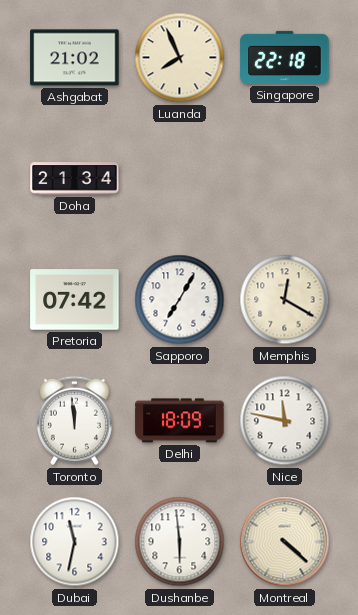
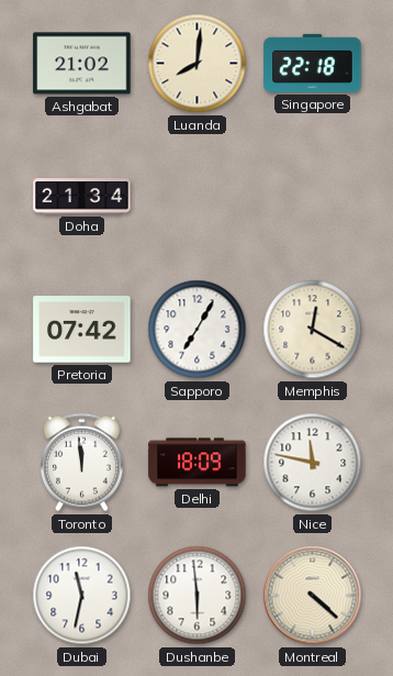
Luanda: 7:56 -> 8:01 (198, 64)
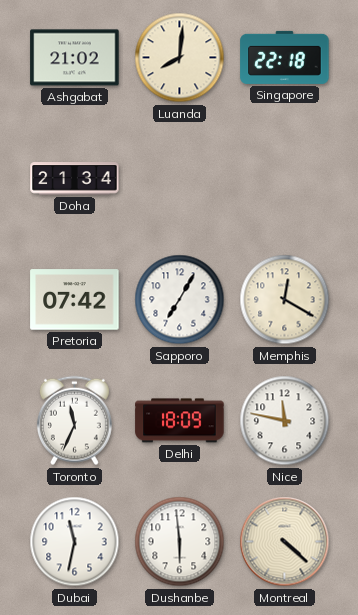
Toronto: 11:59 -> 11:34 (74, 421)
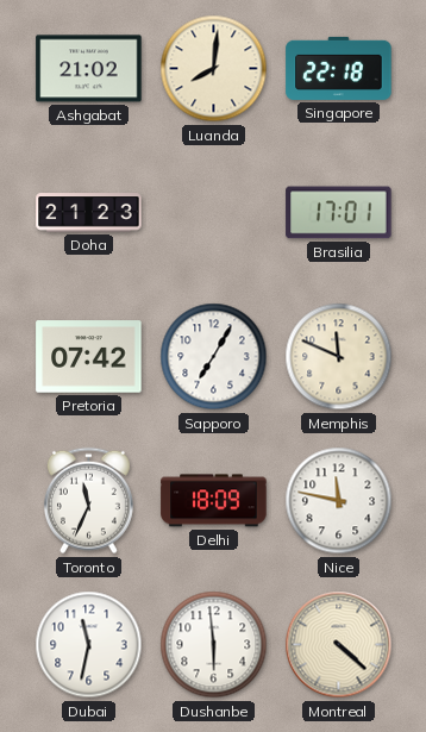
Doha: 21:34 -> 21:23 (89, 213)
Brasilia: none -> 17:01 (339, 213)
Memphis: 12:20 -> 11:49 (339, 357)
